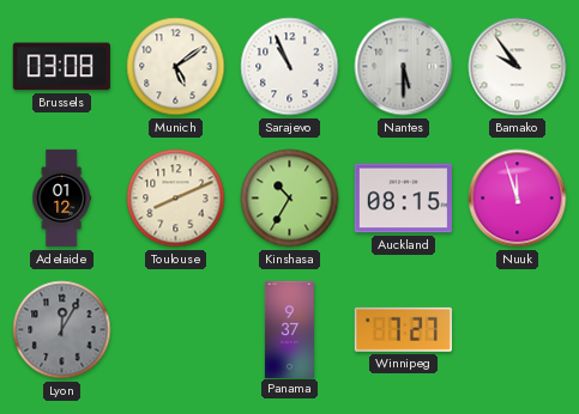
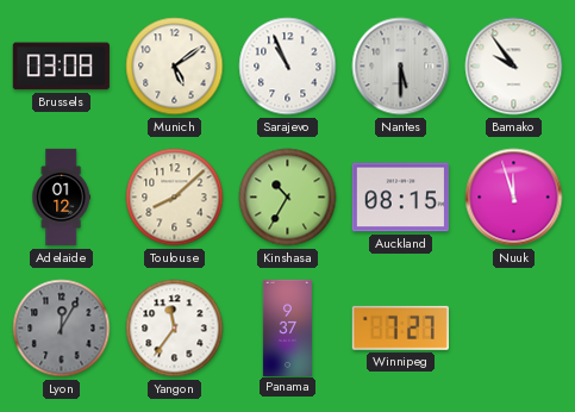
Toulouse: 8:11 -> 8:08 (175, 198)
Yangon: none -> 11:36 (175, 329)
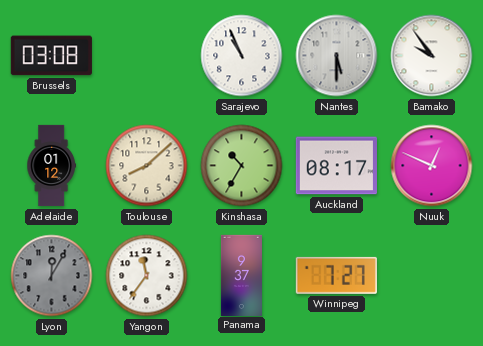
Munich: 5:09 -> none (175, 67)
Auckland: 08:15 -> 08:17 (336, 166)
Nuuk: 11:57 -> 12:49 (432, 166)
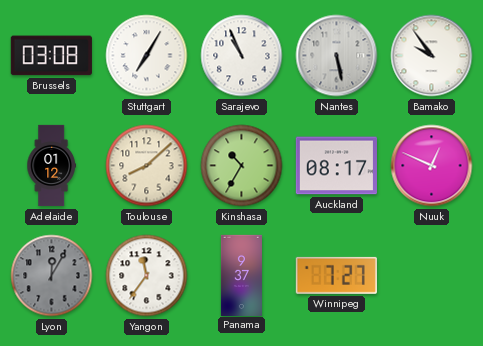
Stuttgart: none -> 7:05 (147, 56)
Nantes: 5:30 -> 5:28 (337, 56)
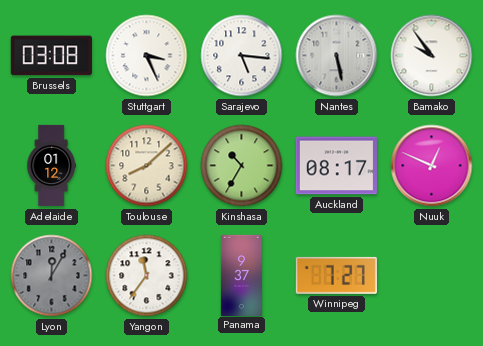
Stuttgart: 7:05 -> 3:26 (147, 56)
Sarajevo: 10:56 -> 5:16 (242, 56)
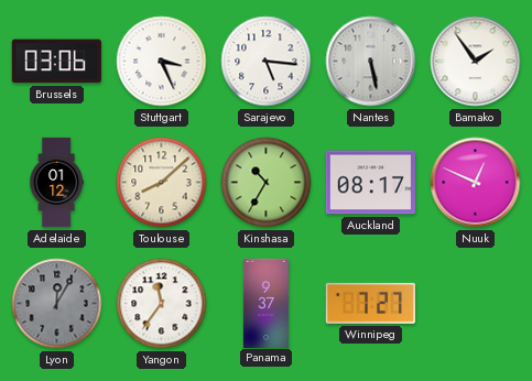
Brussels: 03:08 -> 03:06 (56, 62)
Bamako: 9:54 -> 1:54 (476, 62)
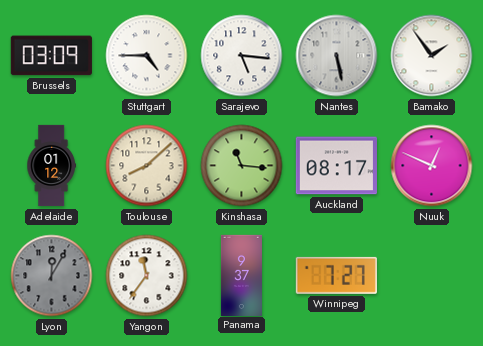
Brussels: 03:06 -> 03:09 (51, 56)
Stuttgart: 3:26 -> 4:45 (147, 56)
Kinshasa: 10:35 -> 11:16 (242, 166)
